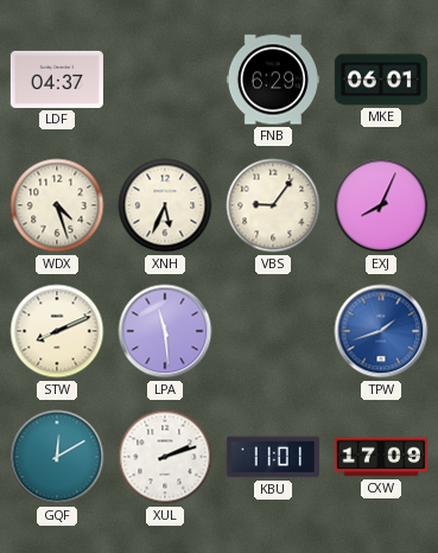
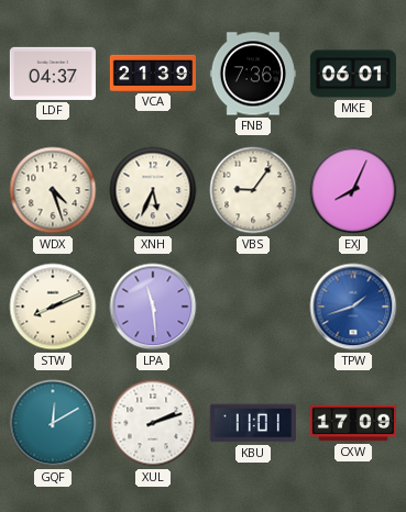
VCA: none -> 21:39 (152, 73)
FNB: 6:29 -> 7:36 (253, 74)
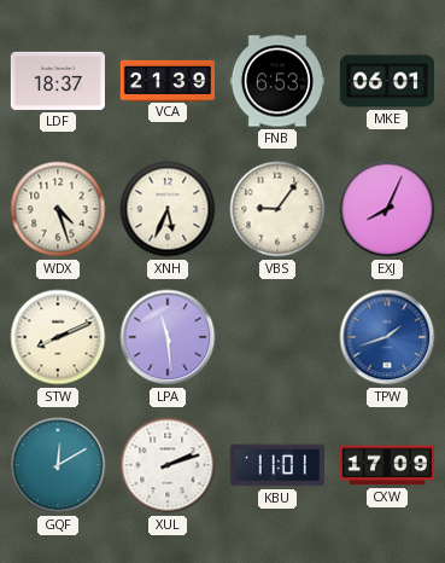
LDF: 04:37 -> 18:37 (58, 81)
FNB: 7:36 -> 6:53 (277, 81)
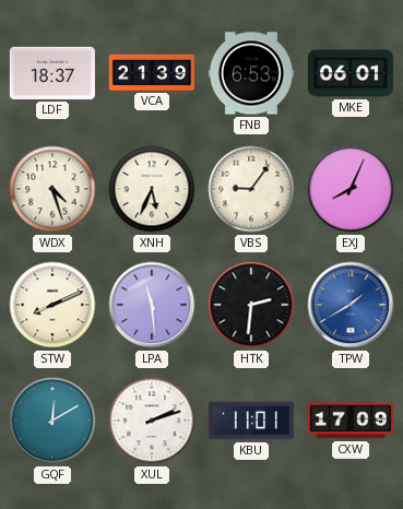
HTK: none -> 2:31 (251, 305)
TPW: 1:42 -> 1:40 (351, 305)
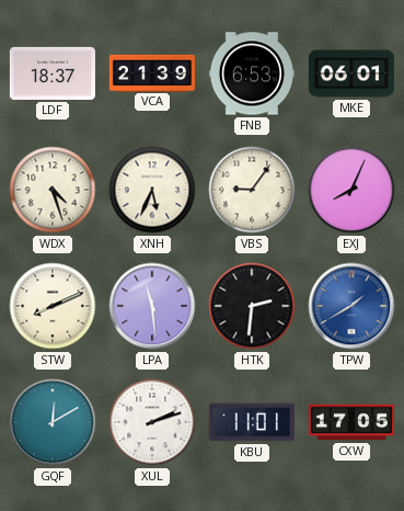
CXW: 17:09 -> 17:05 (351, 422)
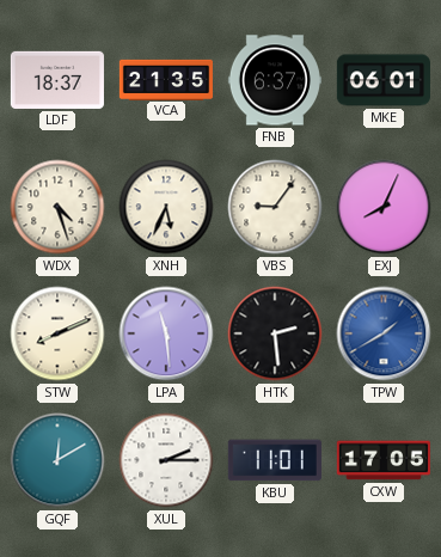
VCA: 21:39 -> 21:35 (165, 79)
FNB: 6:53 -> 6:37 (275, 80)
HTK: 2:31 -> 2:29 (275, 333)
XUL: 2:12 -> 2:15 (166, 460)
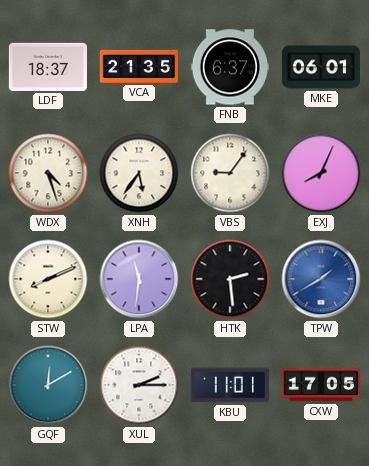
XNH: 5:34 -> 5:36 (139, 173)
LPA: 11:29 -> 11:31 (139, 279)
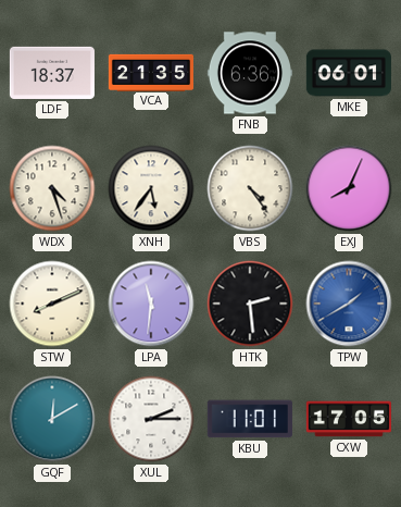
FNB: 6:37 -> 6:36 (250, 73)
VBS: 9:06 -> 4:24 (250, 188)
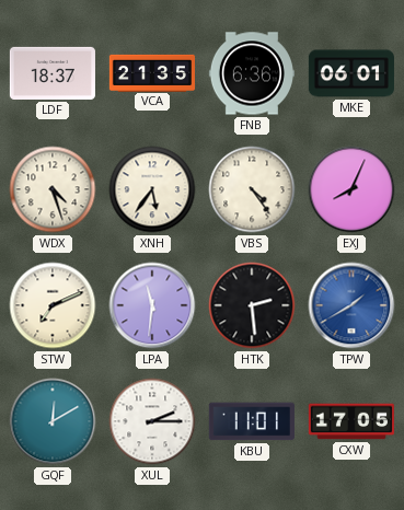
STW: 8:11 -> 7:11 (53, 305)
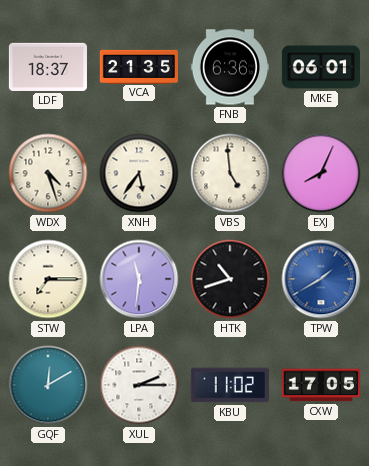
VBS: 4:24 -> 4:59 (230, 173)
STW: 7:11 -> 7:15 (48, 279)
HTK: 2:29 -> 10:42 (230, 279)
KBU: 11:01 -> 11:02 (230, 385)
